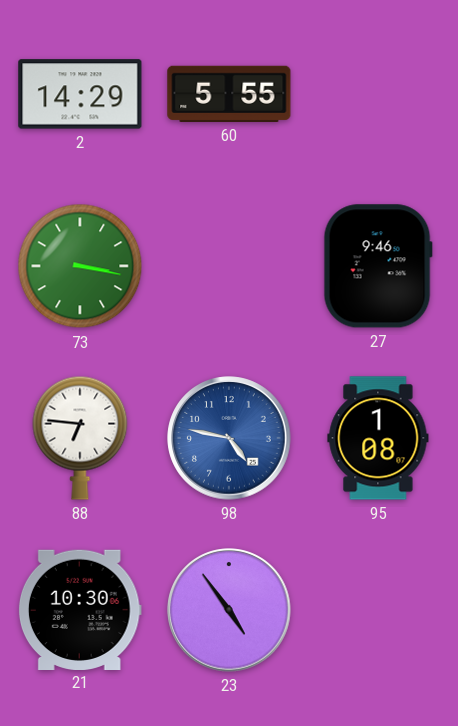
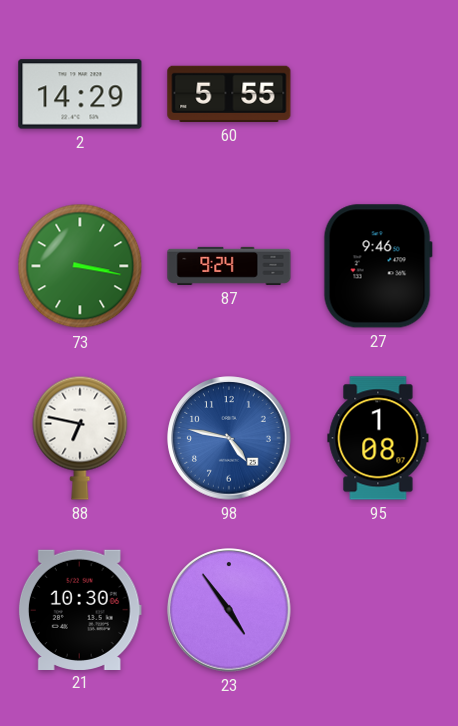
87: none -> 9:24 (229, 266)
88: 6:46 -> 6:47 (80, 438)
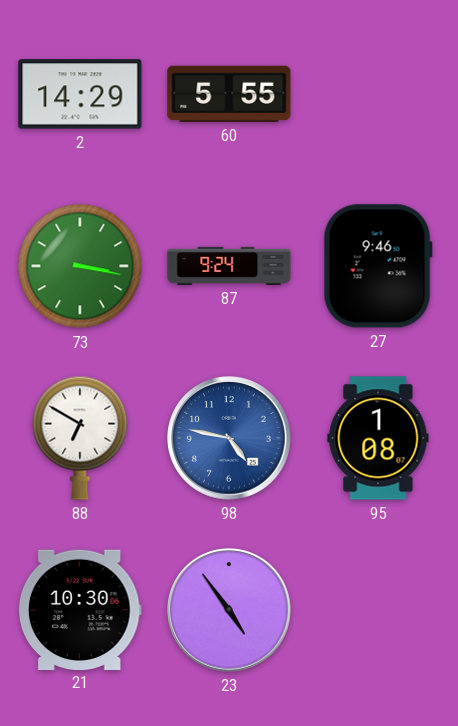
88: 6:47 -> 6:50 (80, 438)
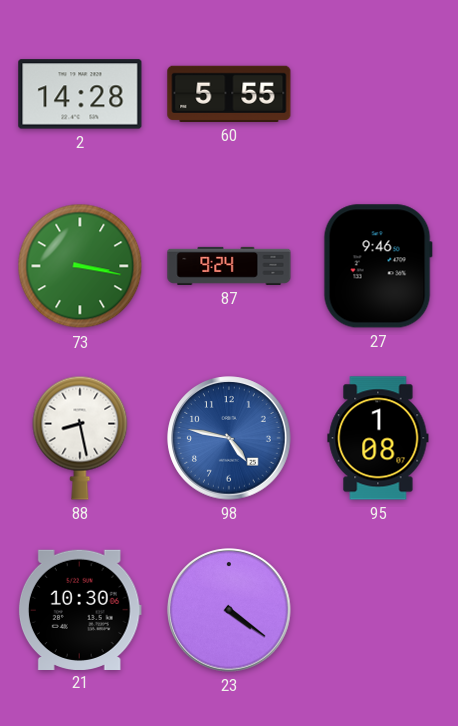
2: 14:29 -> 14:28 (80, 94)
88: 6:50 -> 8:28 (80, 438)
23: 4:54 -> 4:21 (229, 610)
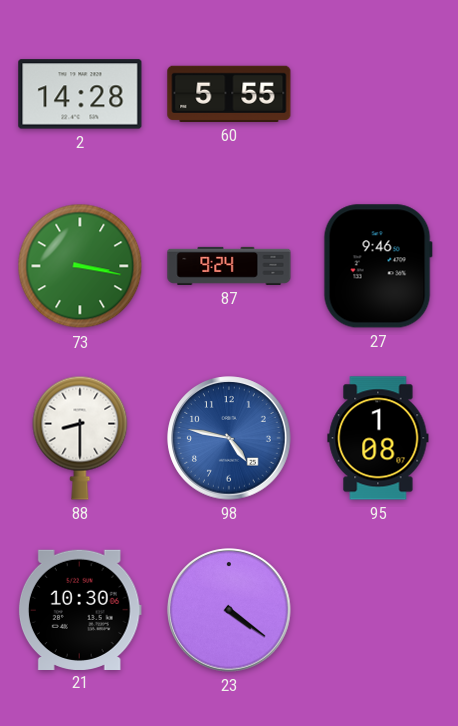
88: 8:28 -> 8:30 (80, 438)
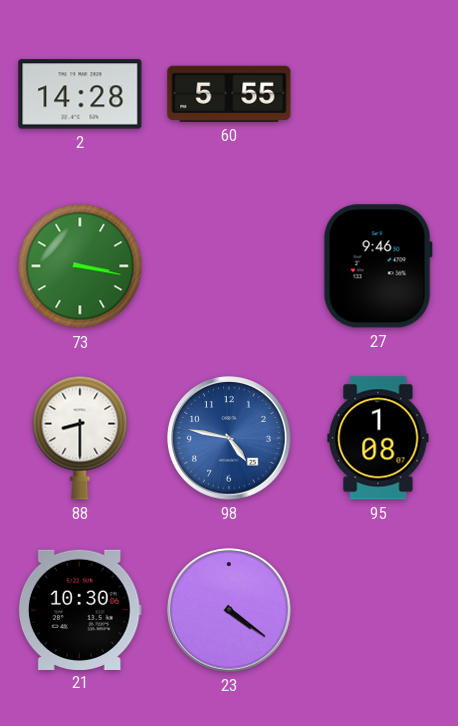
87: 9:24 -> none (229, 266)
